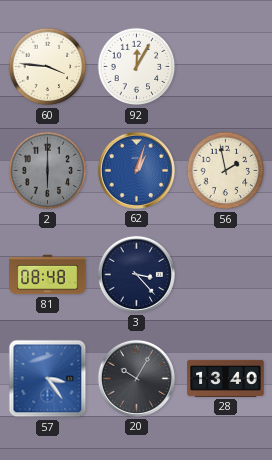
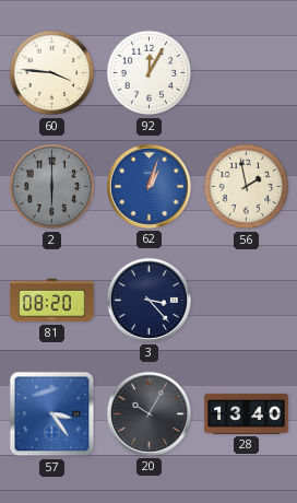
81: 08:48 -> 08:20 (52, 301)
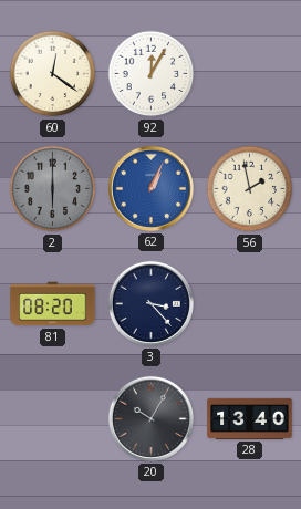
60: 3:46 -> 12:21 (53, 74)
62: 1:03 -> 1:04 (150, 188)
57: 3:24 -> none (52, 414)
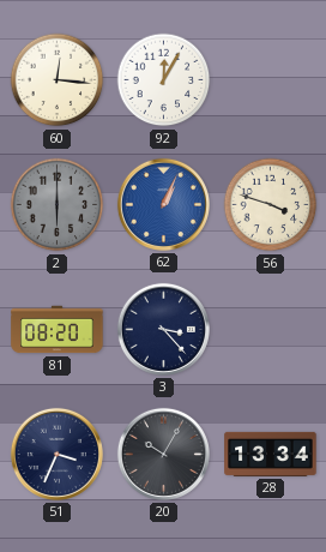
60: 12:21 -> 12:16 (58, 80)
56: 1:58 -> 3:48 (271, 205)
51: none -> 3:34 (56, 454)
28: 13:40 -> 13:34 (271, 454)
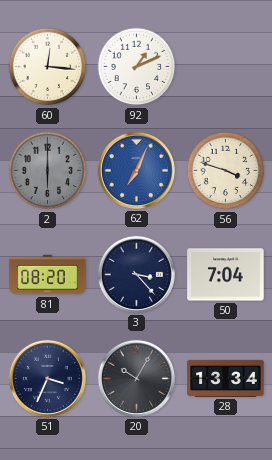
92: 12:05 -> 1:11 (137, 67)
62: 1:04 -> 7:04 (136, 170)
50: none -> 7:04 (226, 275)
